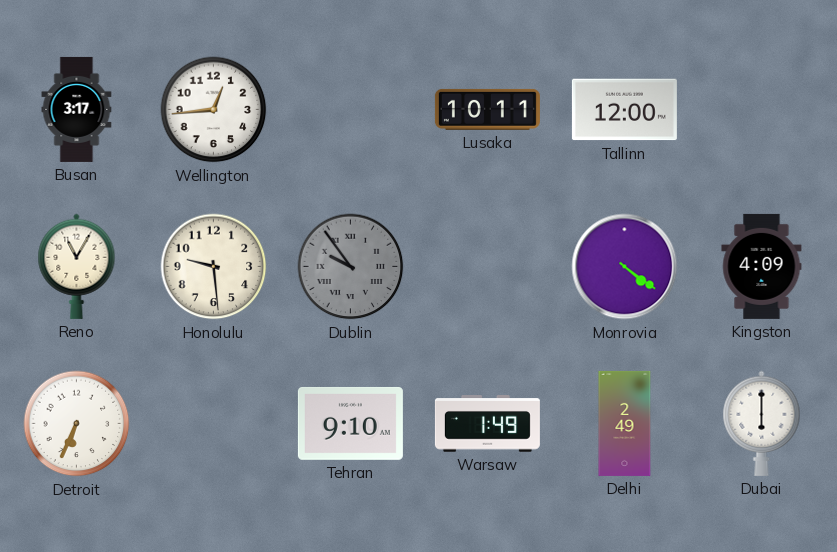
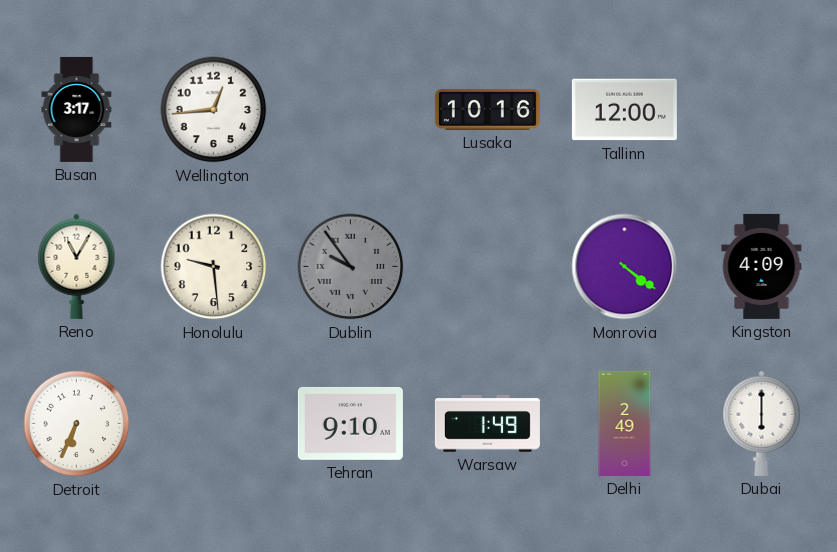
Lusaka: 10:11 -> 10:16 (487, 109)
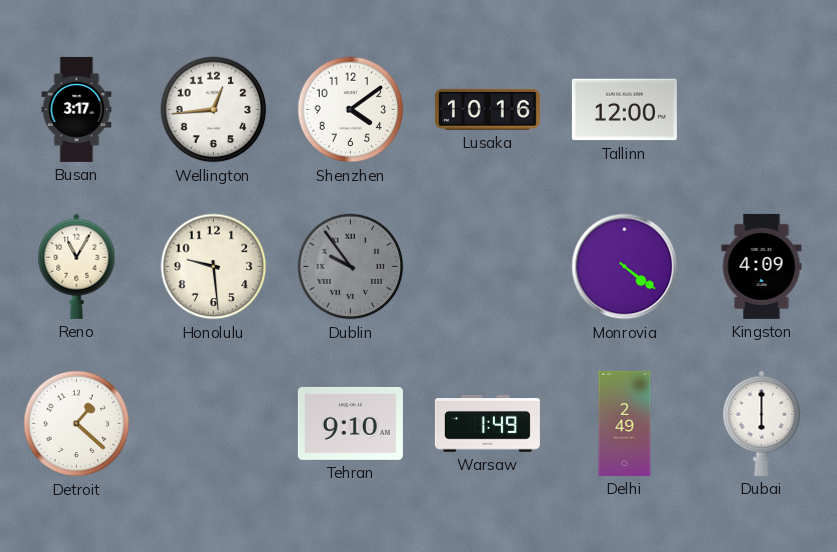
Shenzhen: none -> 4:09 (351, 110)
Detroit: 6:34 -> 1:22 (77, 424)
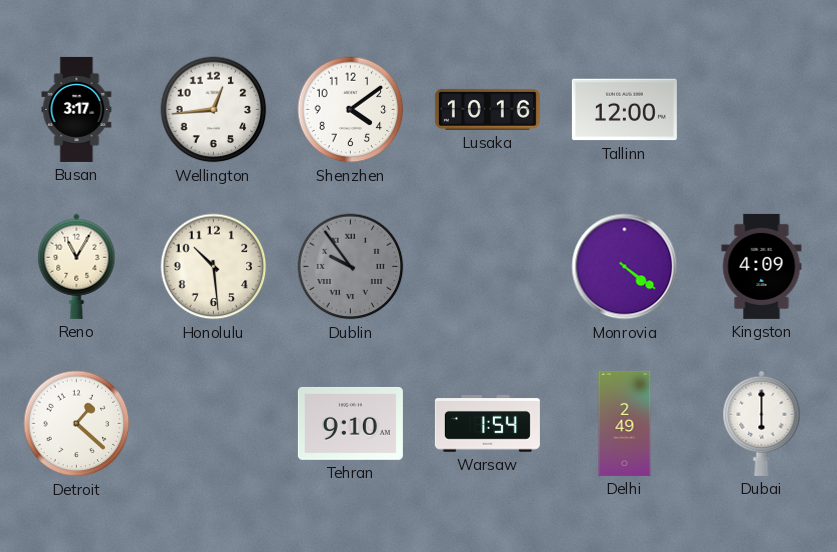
Honolulu: 9:29 -> 10:29 (214, 267)
Warsaw: 1:49 -> 1:54 (487, 424)
